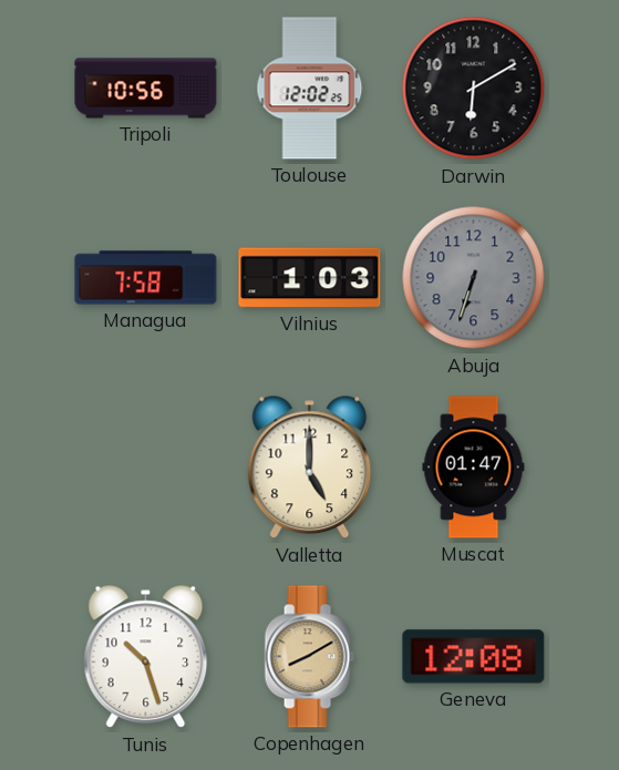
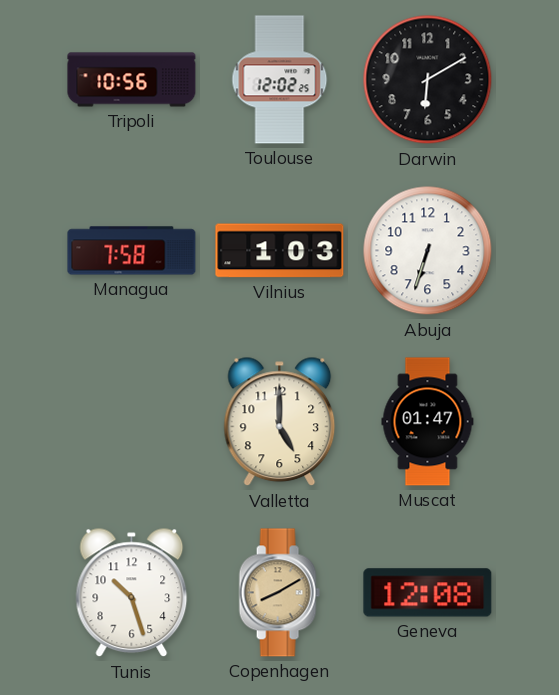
Abuja dial: grey -> white (428, 251)
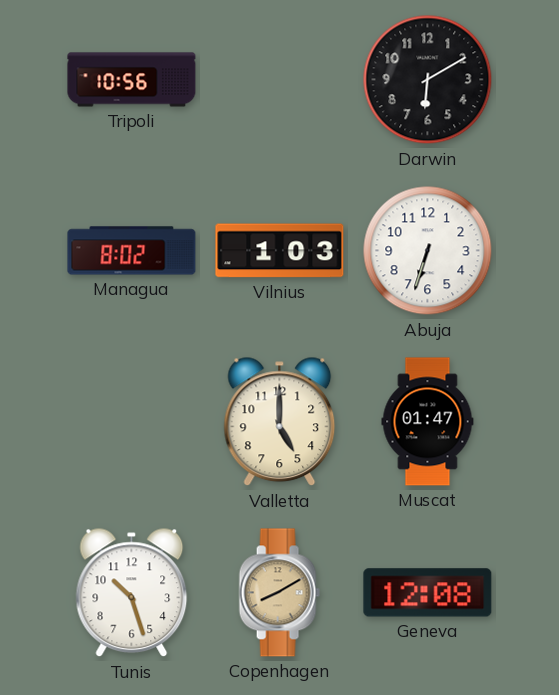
Toulouse: 12:02 -> none (280, 80)
Managua: 7:58 -> 8:02 (132, 251)
